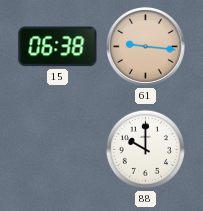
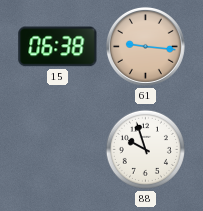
88: 10:00 -> 9:57 (145, 149)
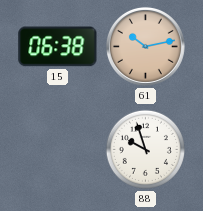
61: 9:16 -> 10:13 (145, 46)
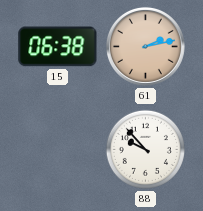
61: 10:13 -> 2:13 (145, 46)
88: 9:57 -> 9:53 (145, 149)
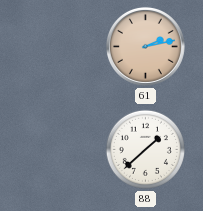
15: 06:38 -> none (58, 47)
88: 9:53 -> 1:38 (145, 149)
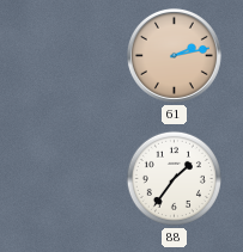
88: 1:38 -> 1:36 (174, 178)
